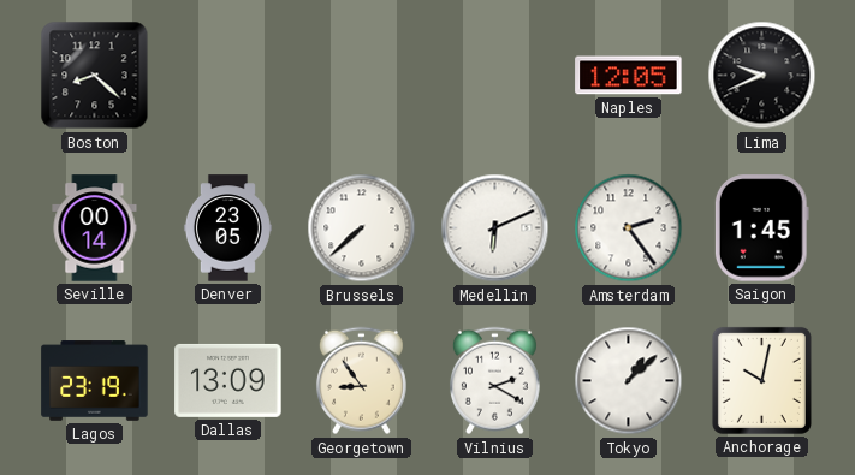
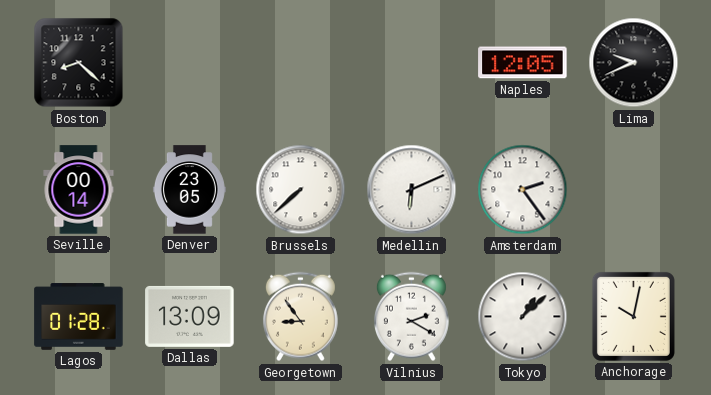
Saigon: 1:45 -> none (761, 228)
Lagos: 23:19 -> 01:28 (79, 317)
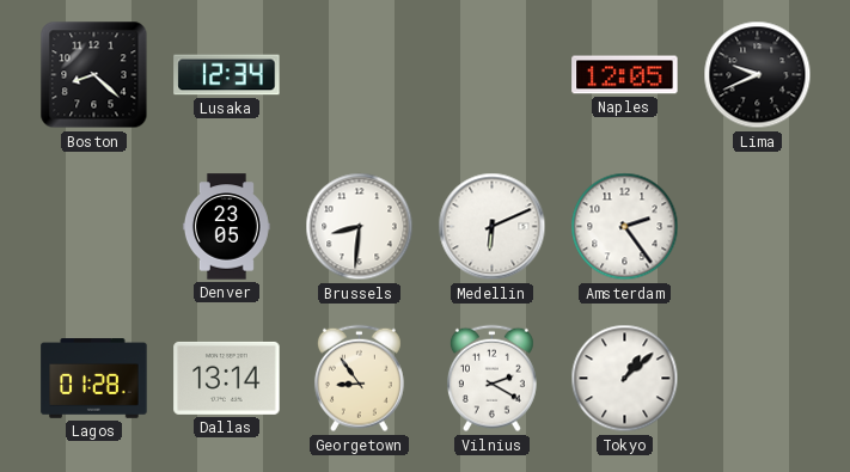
Lusaka: none -> 12:34 (227, 75)
Seville: 00:14 -> none (79, 190)
Brussels: 7:38 -> 8:31 (360, 227)
Dallas: 13:09 -> 13:14 (227, 378)
Anchorage: 10:02 -> none (633, 316)
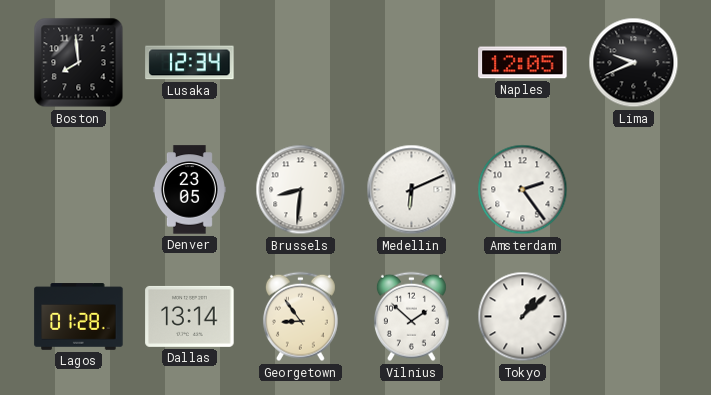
Boston: 8:22 -> 7:59 (79, 63)
Vilnius: 2:20 -> 1:52 (411, 317)
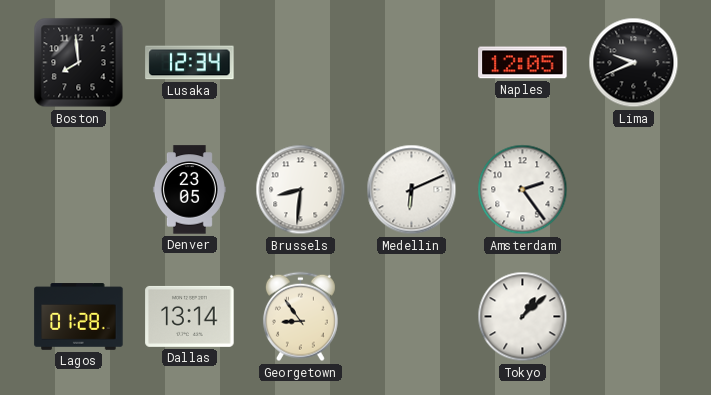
Vilnius: 1:52 -> none (411, 317)
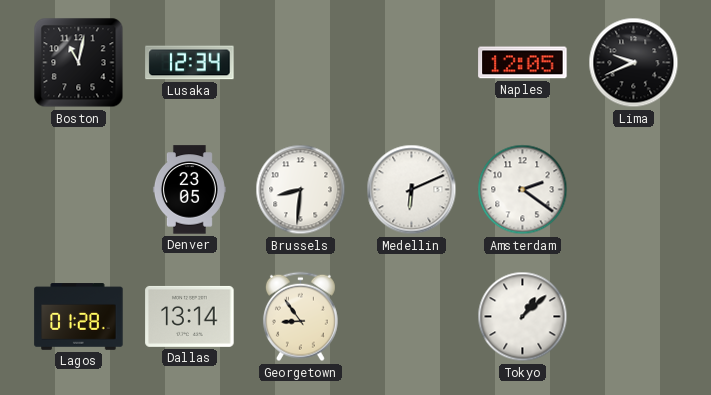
Boston: 7:59 -> 11:02 (79, 63)
Amsterdam: 2:24 -> 2:21 (523, 190)
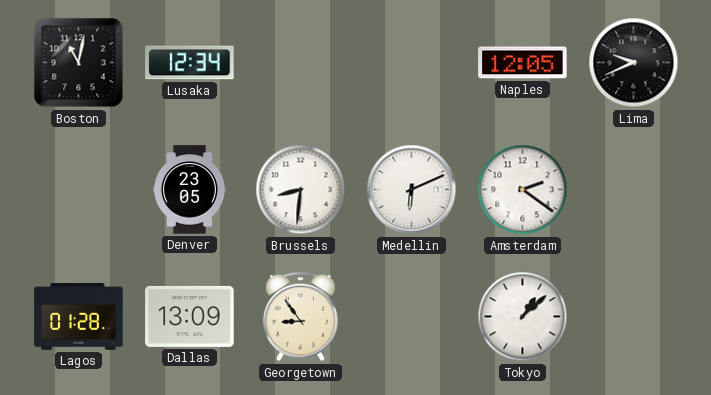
Dallas: 13:14 -> 13:09 (190, 316)
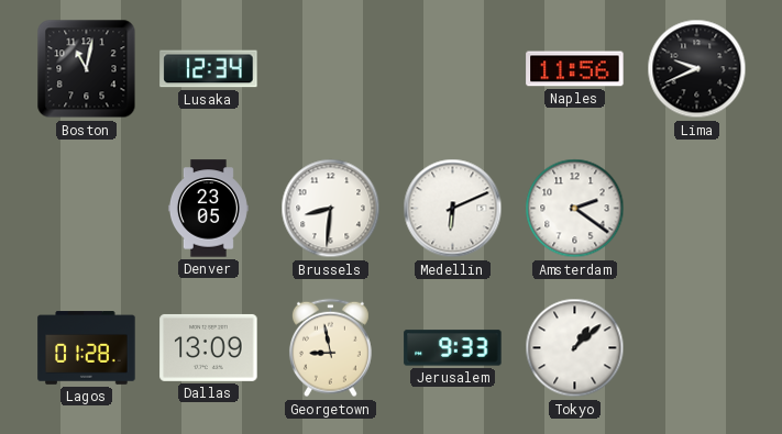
Naples: 12:05 -> 11:56 (575, 69)
Georgetown: 8:54 -> 8:58 (330, 348)
Jerusalem: none -> 9:33 (453, 348)
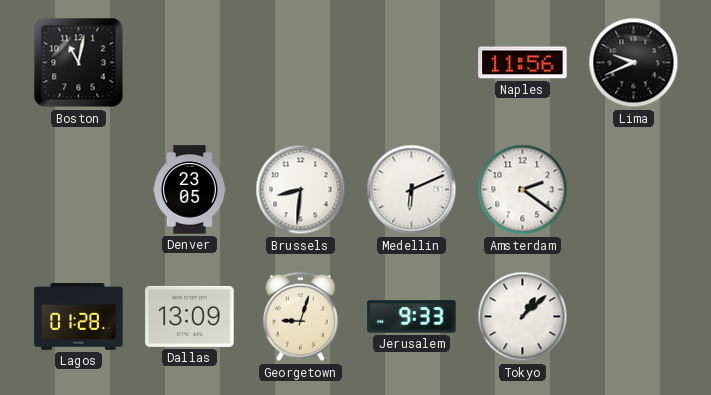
Lusaka: 12:34 -> none (209, 69)
Georgetown: 8:58 -> 9:03 (300, 317)
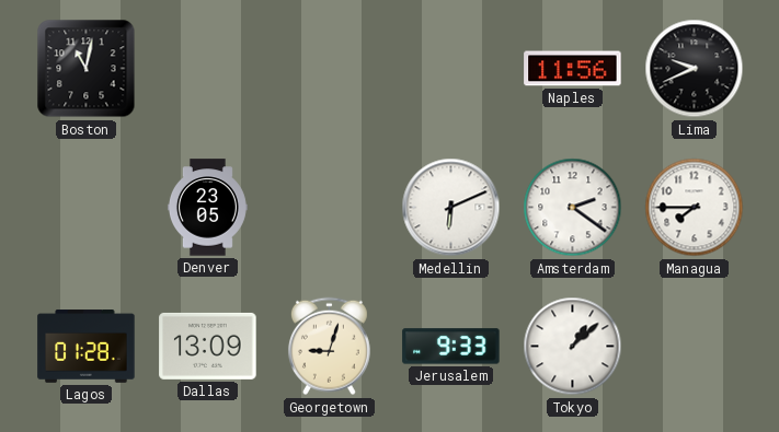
Brussels: 8:31 -> none (301, 190)
Managua: none -> 7:45 (695, 208)
